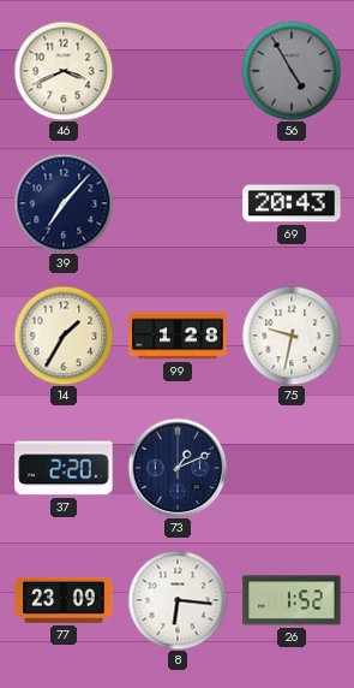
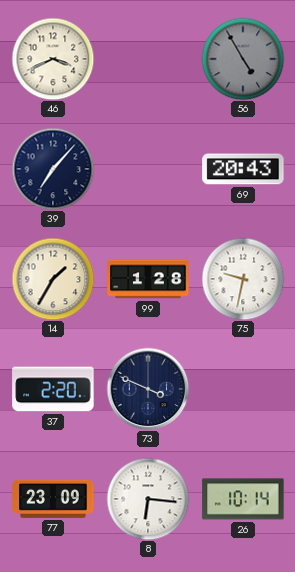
73: 1:11 -> 3:49 (148, 389)
26: 1:52 -> 10:14 (243, 499)
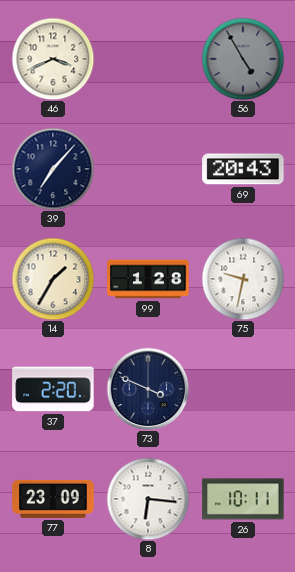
26: 10:14 -> 10:11 (243, 499)
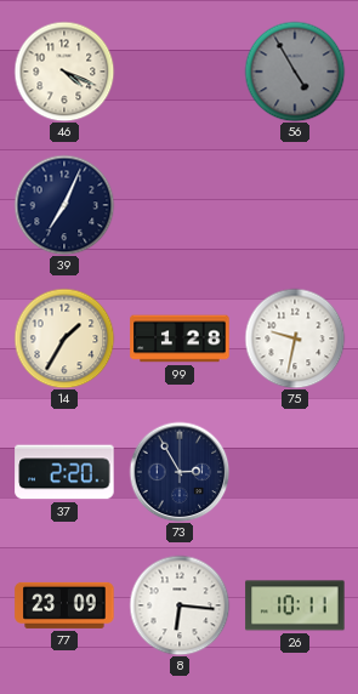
46: 3:41 -> 4:19 (64, 72)
39: 7:07 -> 7:04 (64, 205)
69: 20:43 -> none (243, 169)
73: 3:49 -> 2:55 (180, 472)
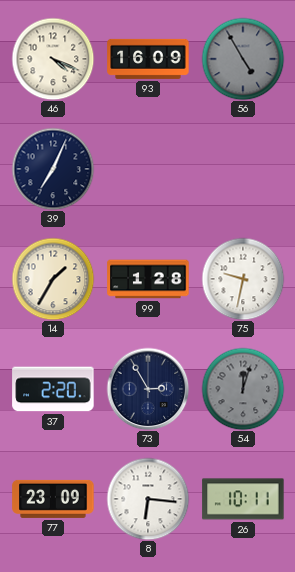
93: none -> 16:09 (148, 59)
54: none -> 12:03 (243, 389)
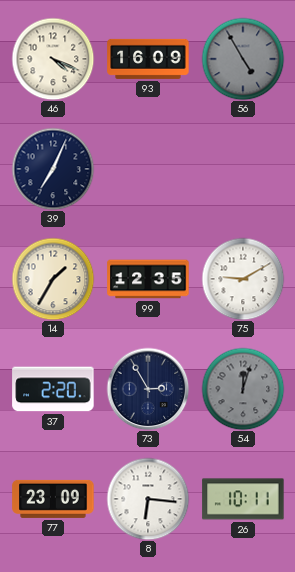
99: 1:28 -> 12:35 (148, 279)
75: 9:32 -> 9:10 (243, 279)
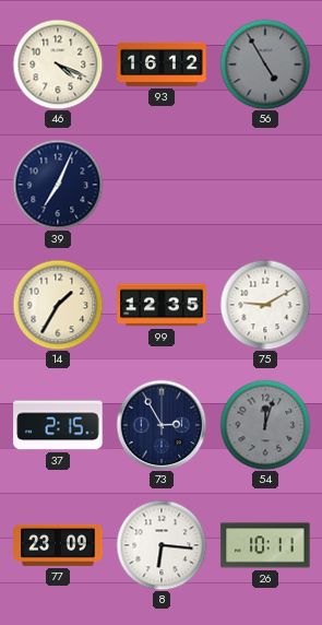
93: 16:09 -> 16:12 (162, 64)
37: 2:20 -> 2:15 (58, 425)
